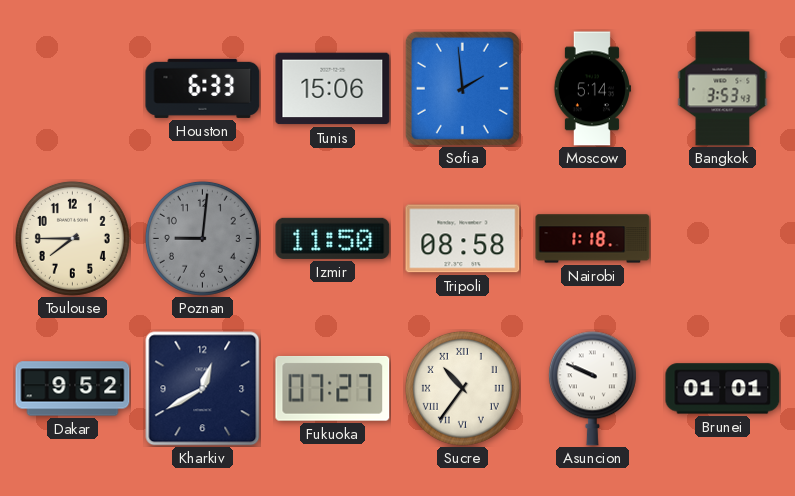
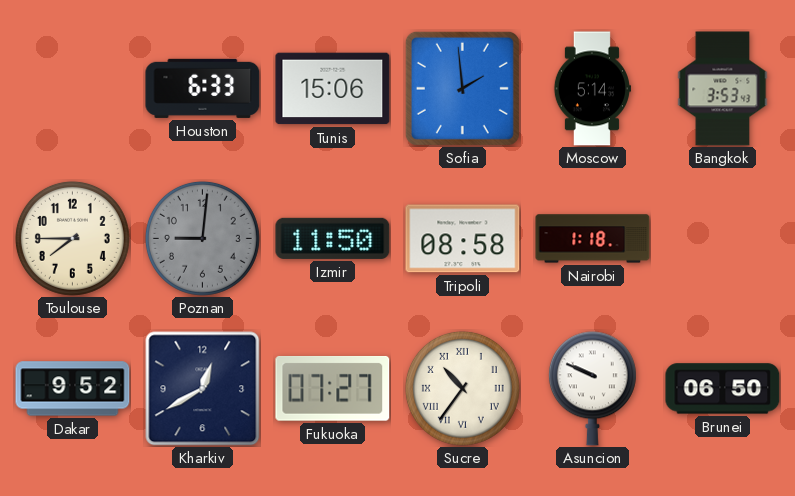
Brunei: 01:01 -> 06:50 (723, 389)
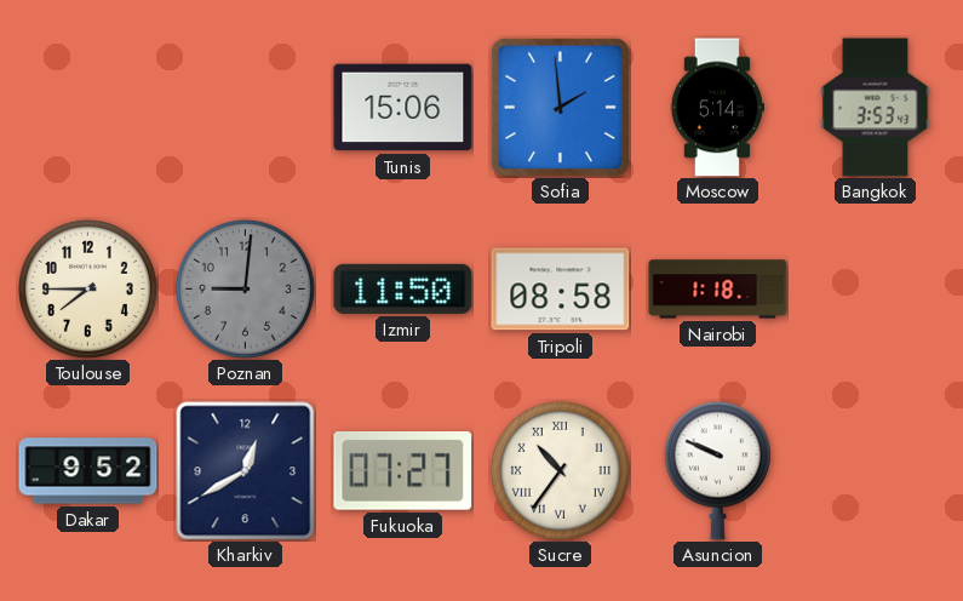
Houston: 6:33 -> none (203, 88)
Brunei: 06:50 -> none (723, 389)
